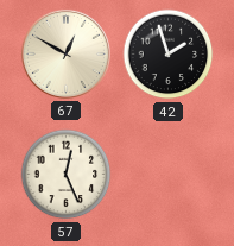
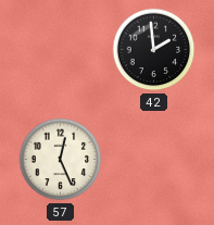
67: 12:50 -> none (65, 53)
42: 1:57 -> 1:59 (154, 50)
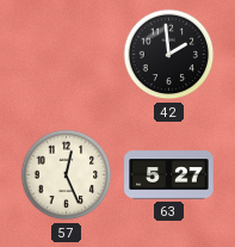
63: none -> 5:27 (169, 175)
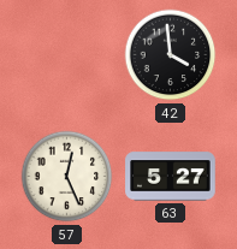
42: 1:59 -> 3:59 (171, 55)
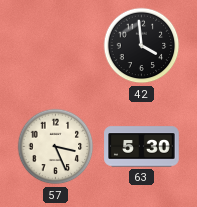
57: 12:26 -> 3:26 (56, 147)
63: 5:27 -> 5:30 (142, 147)
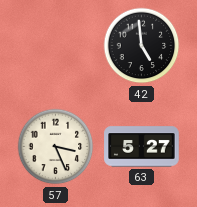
42: 3:59 -> 4:59 (142, 46)
63: 5:30 -> 5:27 (142, 147)
